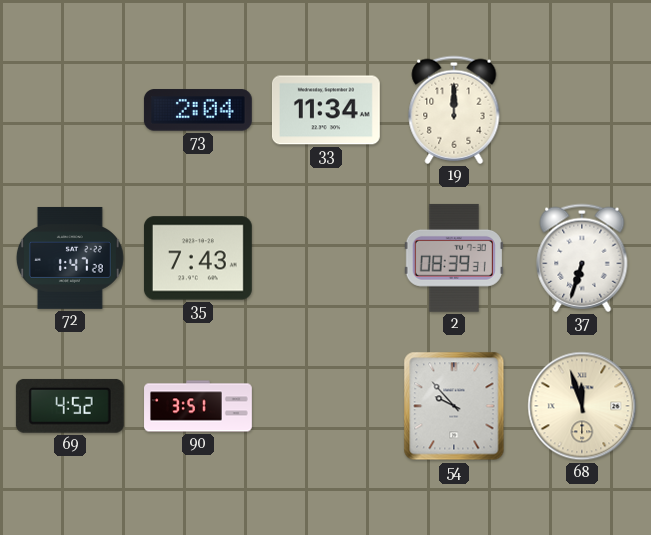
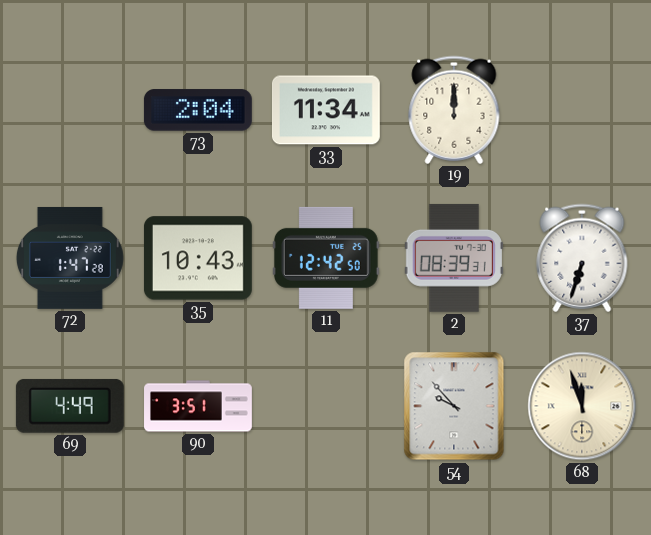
35: 7:43 -> 10:43 (198, 258)
11: none -> 12:42 (326, 258)
69: 4:52 -> 4:49 (70, 406)
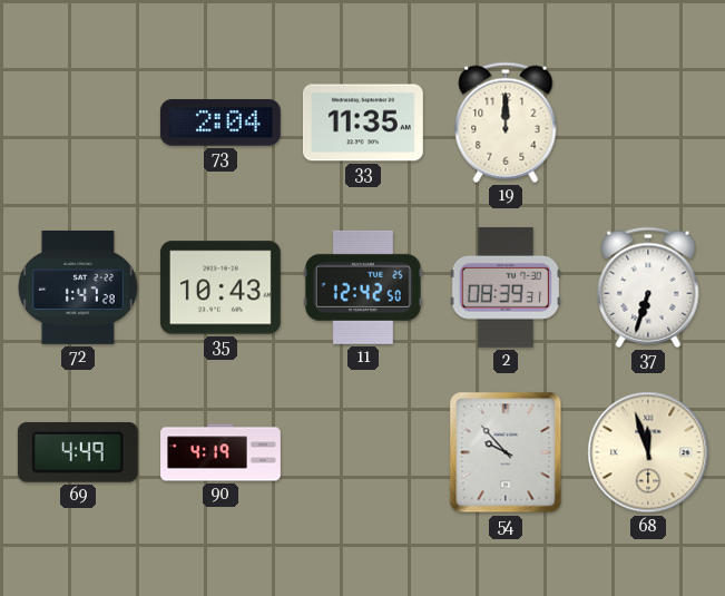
33: 11:34 -> 11:35 (363, 123)
90: 3:51 -> 4:19 (221, 452)
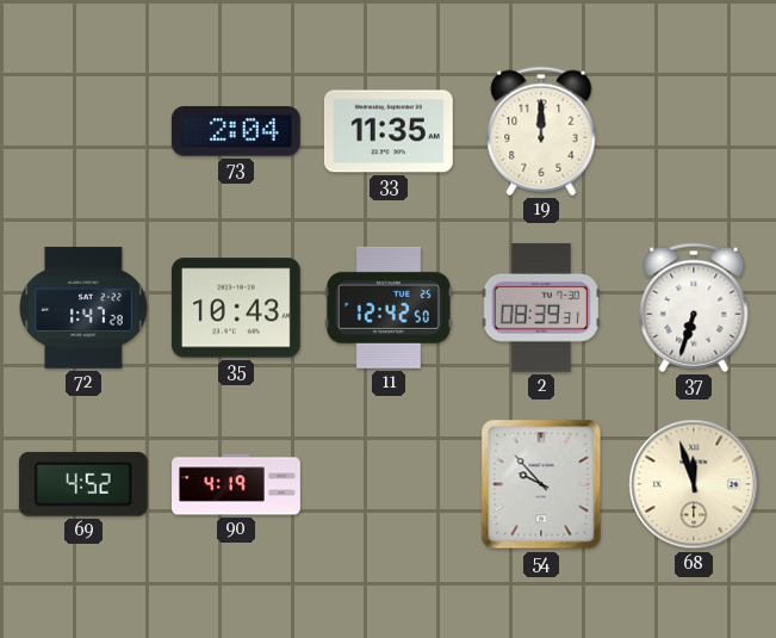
69: 4:49 -> 4:52 (83, 484)
